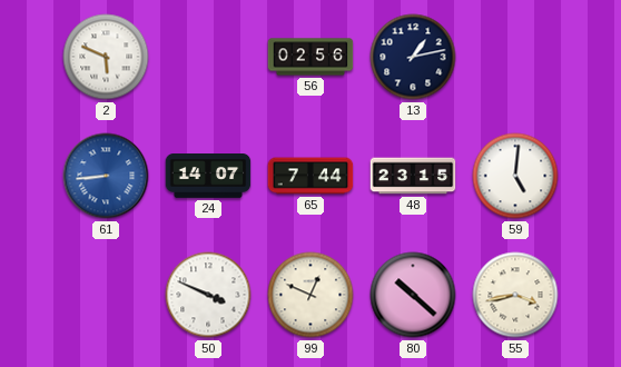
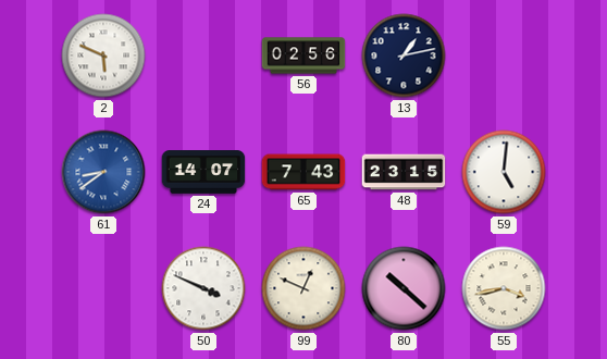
61: 8:44 -> 8:39 (103, 172)
65: 7:44 -> 7:43 (303, 172)
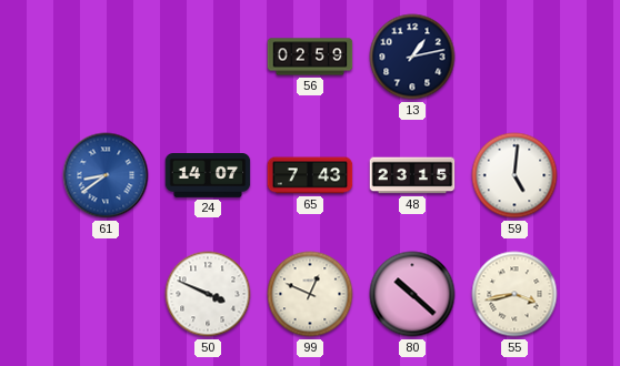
2: 5:49 -> none (103, 55)
56: 02:56 -> 02:59 (310, 57)
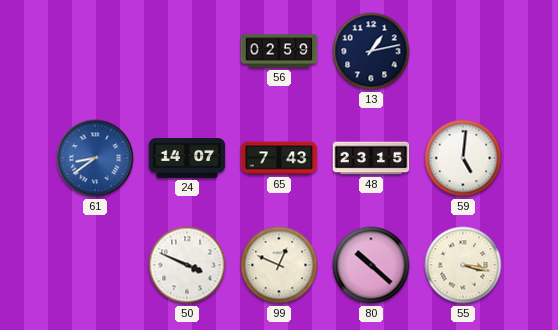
55: 3:43 -> 3:17 (463, 265)
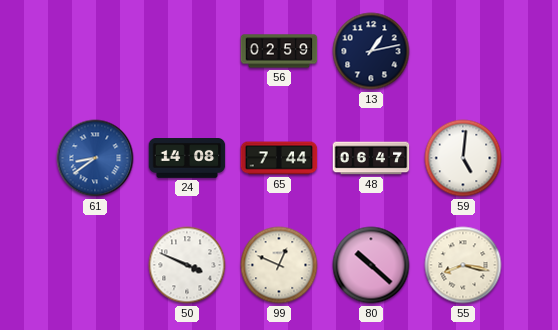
24: 14:07 -> 14:08 (187, 159)
65: 7:43 -> 7:44 (279, 158)
48: 23:15 -> 06:47 (371, 158)
55: 3:17 -> 8:17 (463, 265)
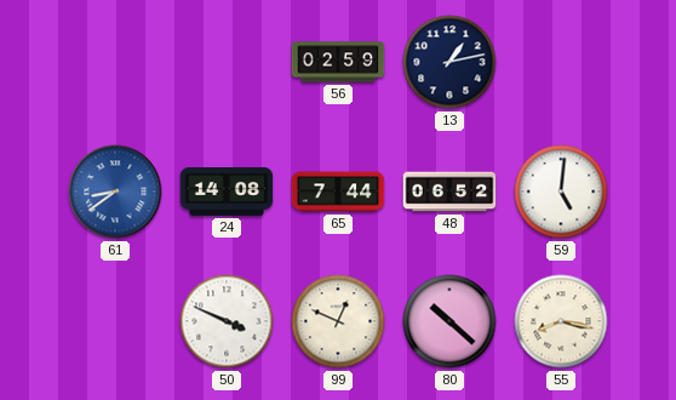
48: 06:47 -> 06:52 (449, 192)
